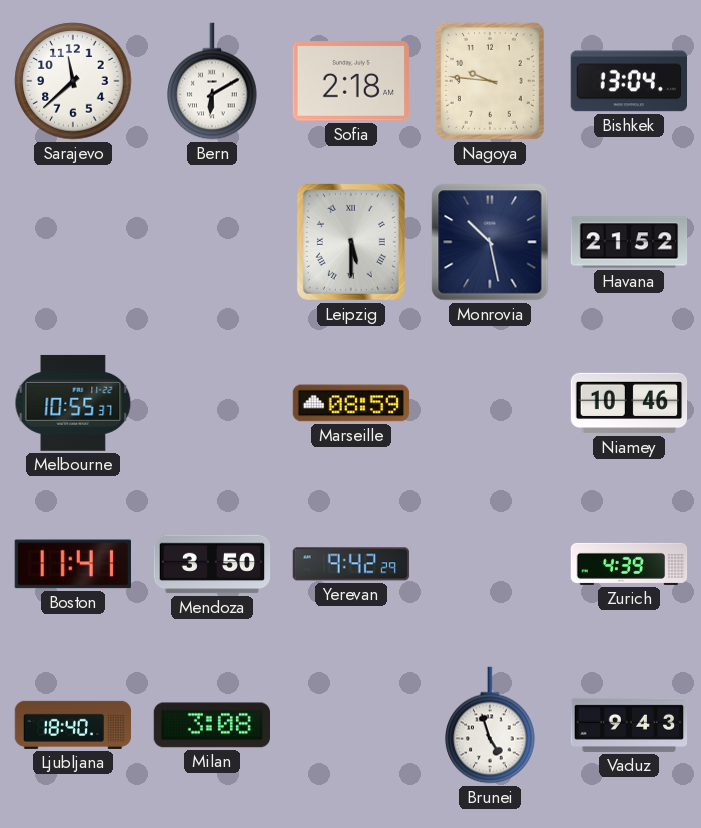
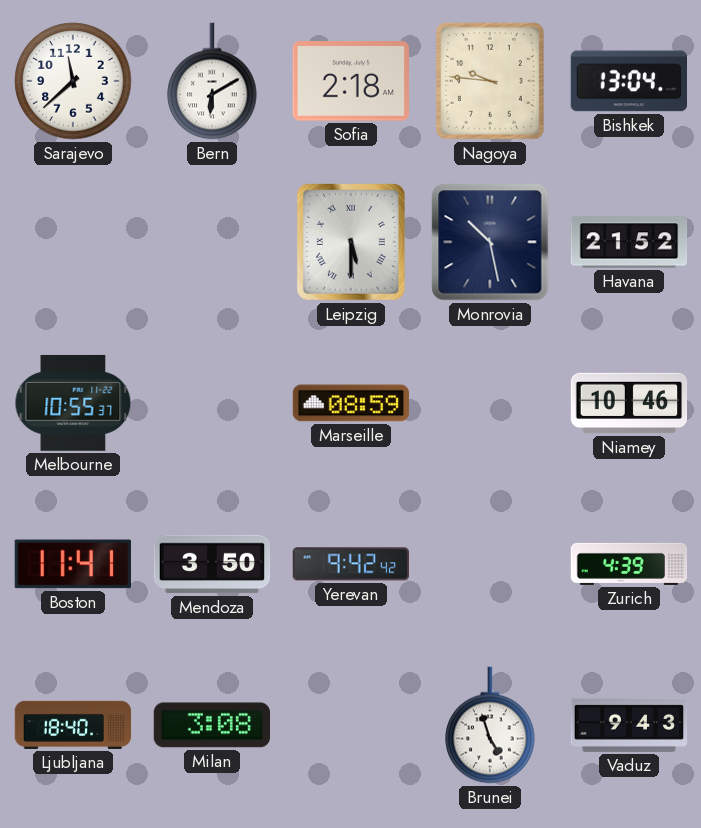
Yerevan: 9:42:29 -> 9:42:42 (350, 564)
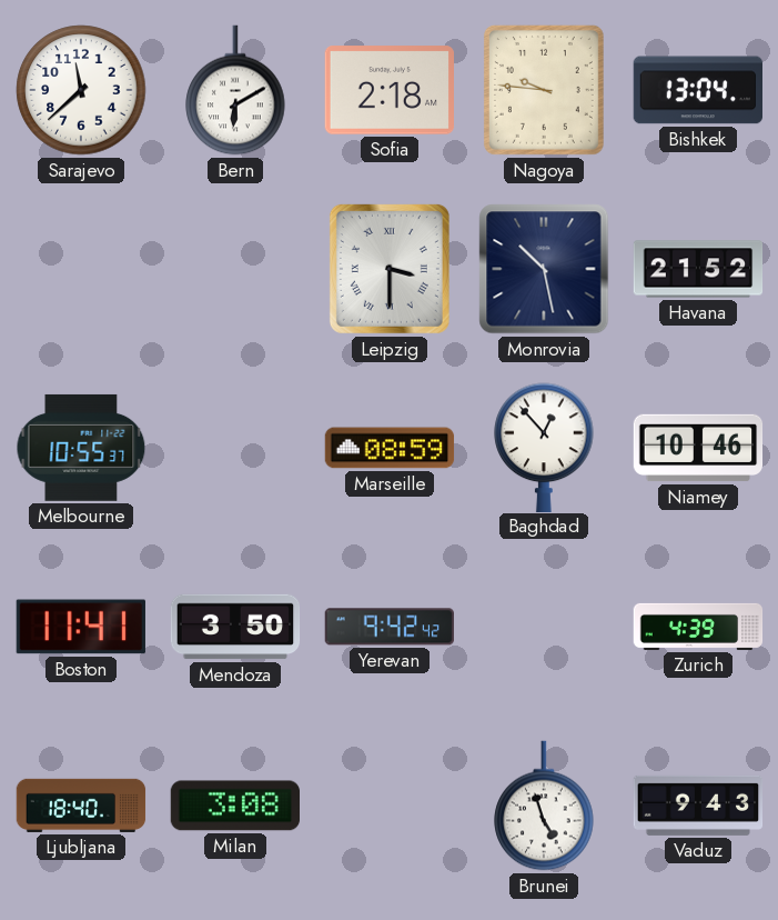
Leipzig: 5:30 -> 3:30 (390, 269)
Baghdad: none -> 12:53 (544, 447)
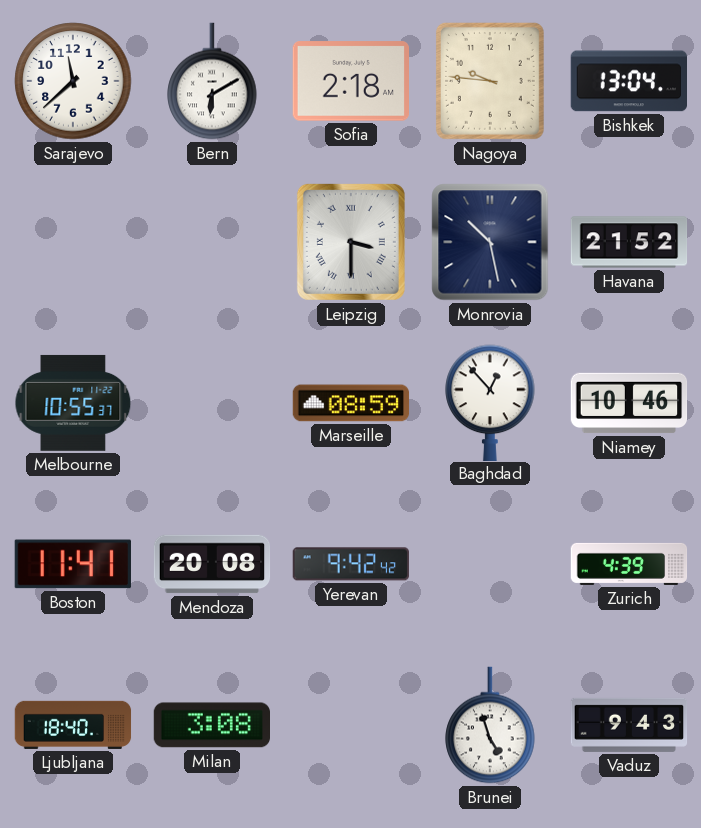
Mendoza: 3:50 -> 20:08 (212, 564)
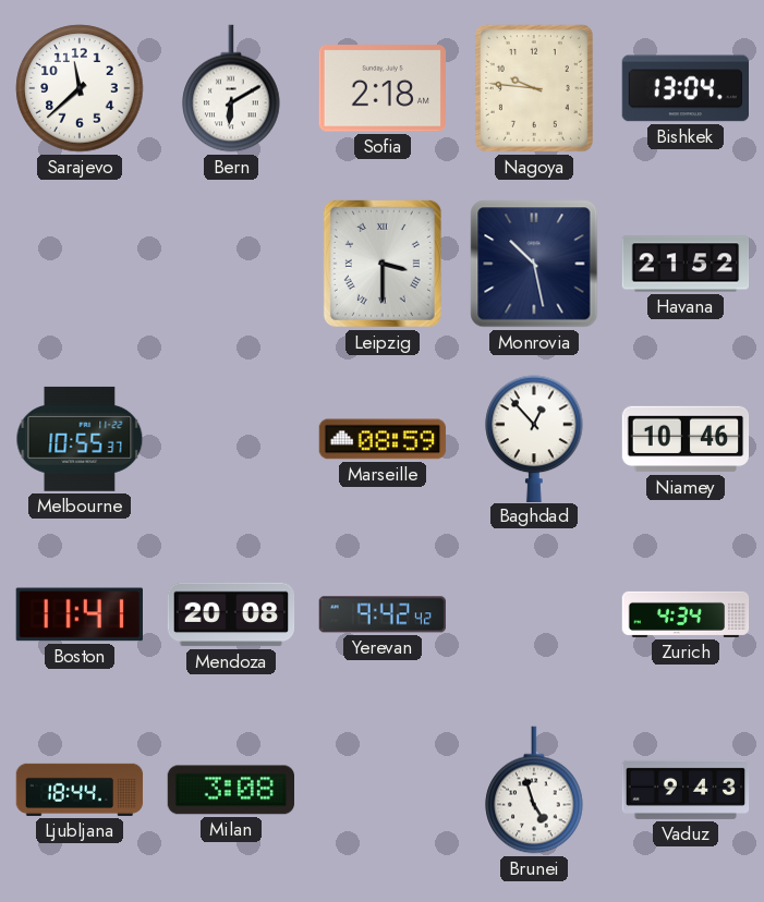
Zurich: 4:39 -> 4:34 (686, 614)
Ljubljana: 18:40 -> 18:44 (80, 790)
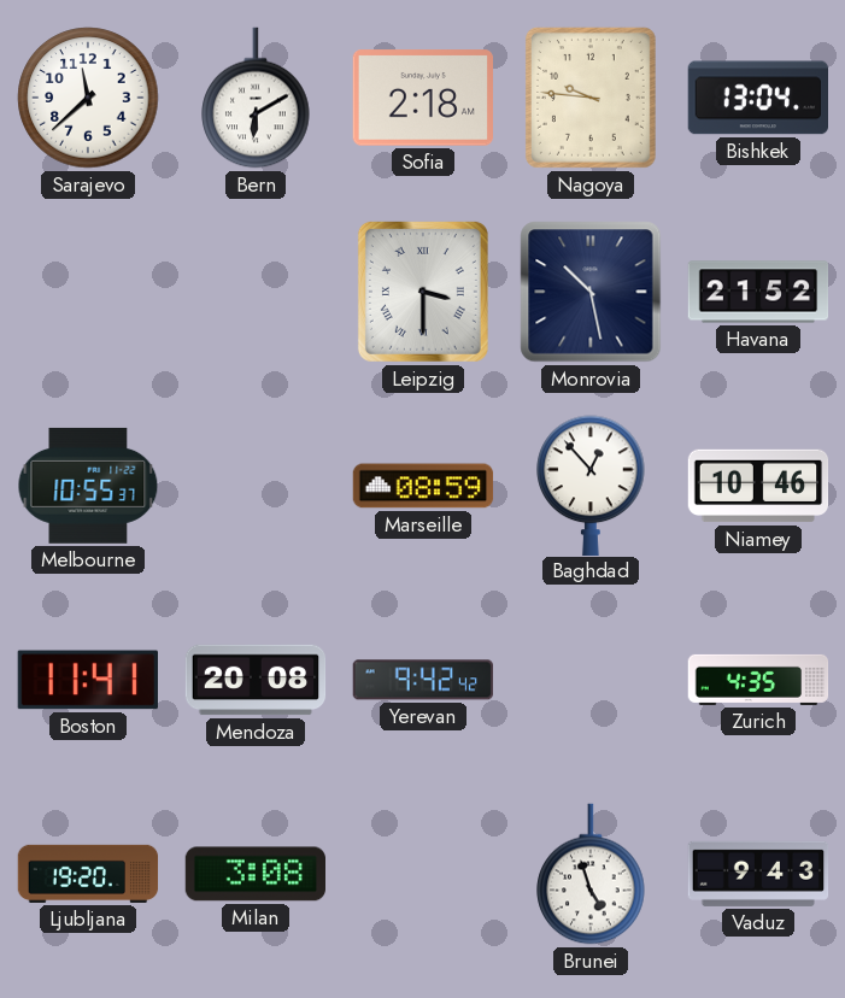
Zurich: 4:34 -> 4:35 (758, 680)
Ljubljana: 18:44 -> 19:20 (88, 874)
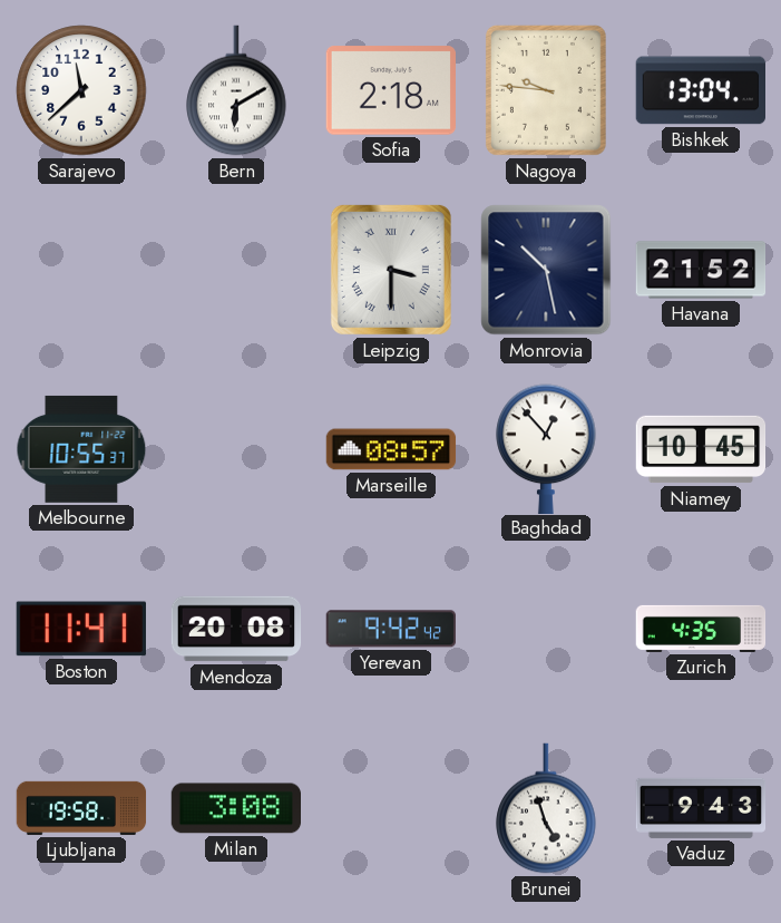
Marseille: 08:59 -> 08:57 (391, 449)
Niamey: 10:46 -> 10:45 (701, 449)
Ljubljana: 19:20 -> 19:58 (81, 808)
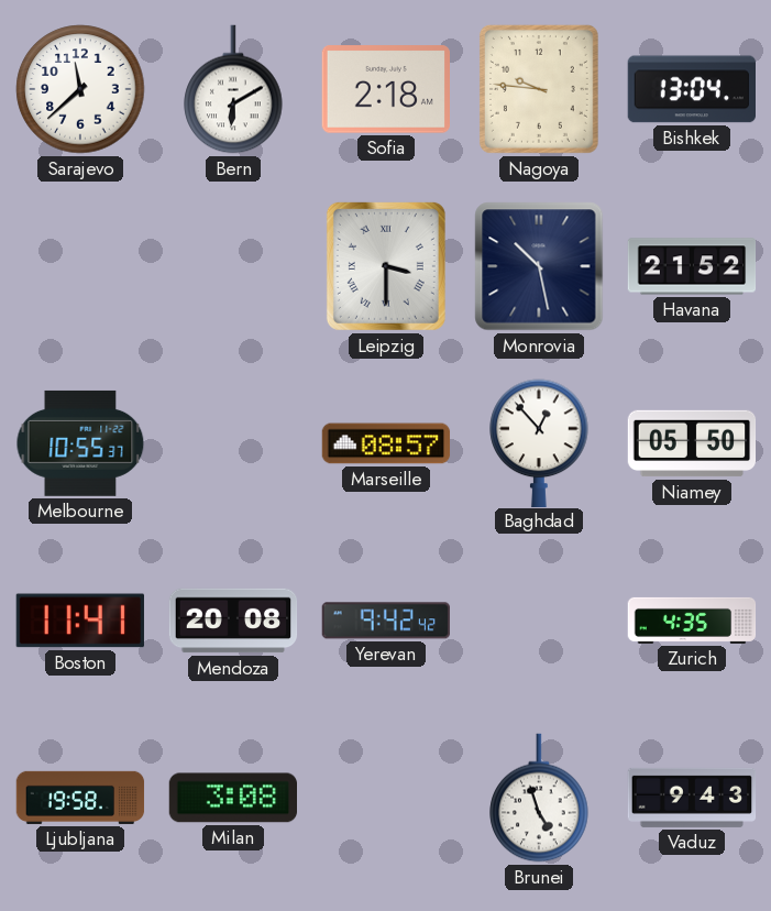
Niamey: 10:45 -> 05:50 (692, 443)
